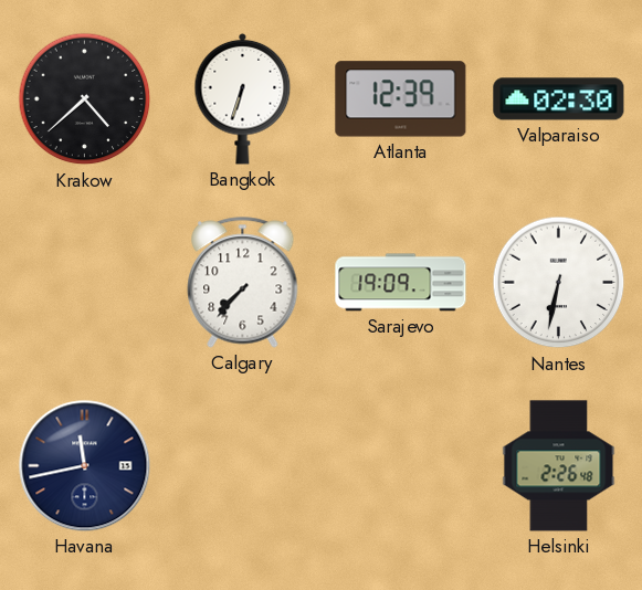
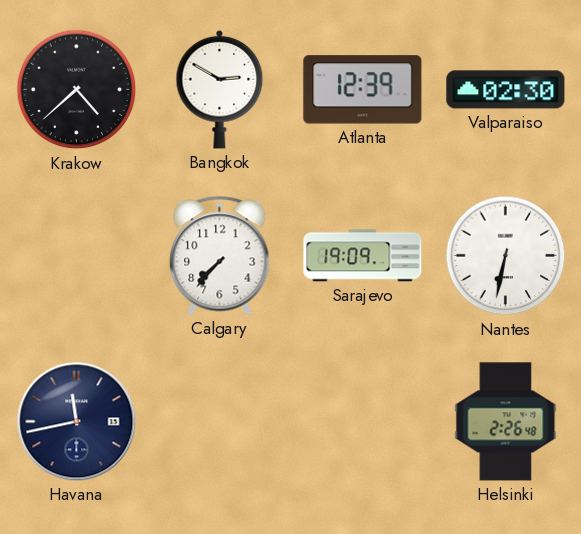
Bangkok: 6:33 -> 2:50 (220, 89)
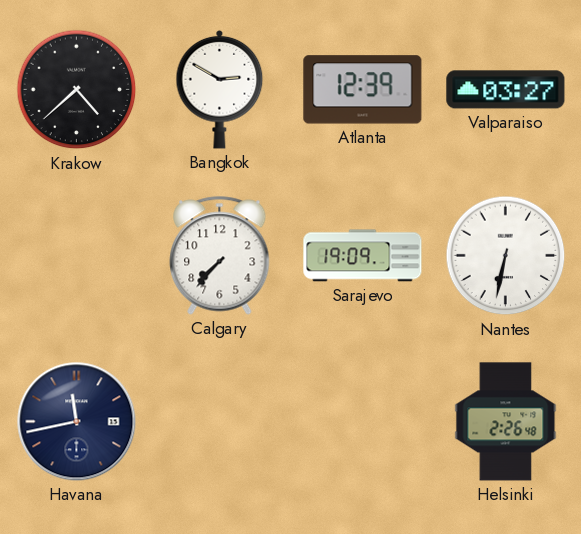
Valparaiso: 02:30 -> 03:27 (506, 90)
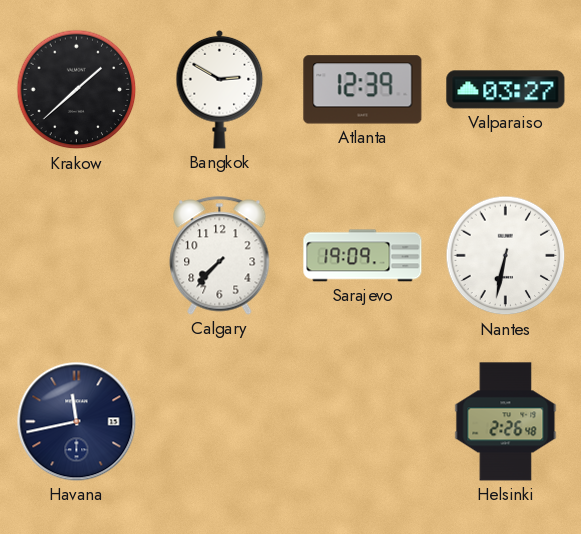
Krakow: 4:38 -> 1:38 (77, 90)
